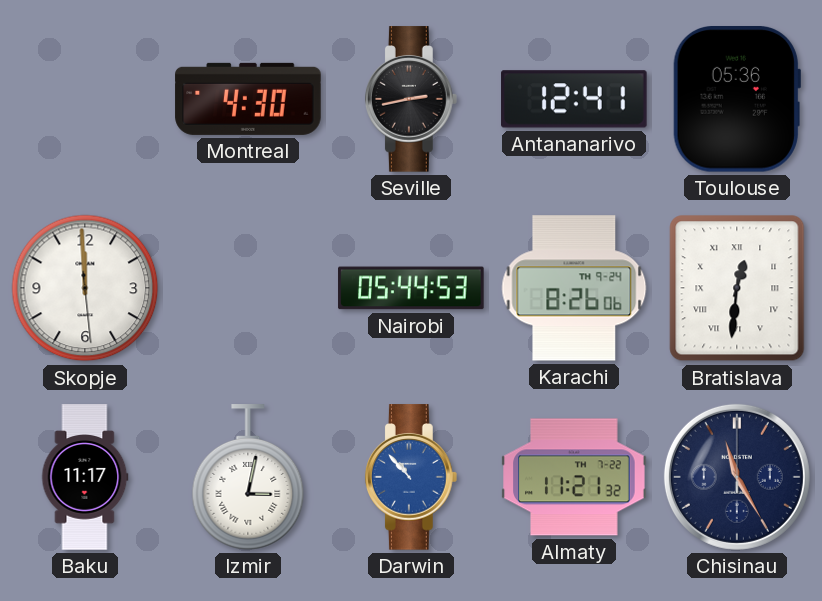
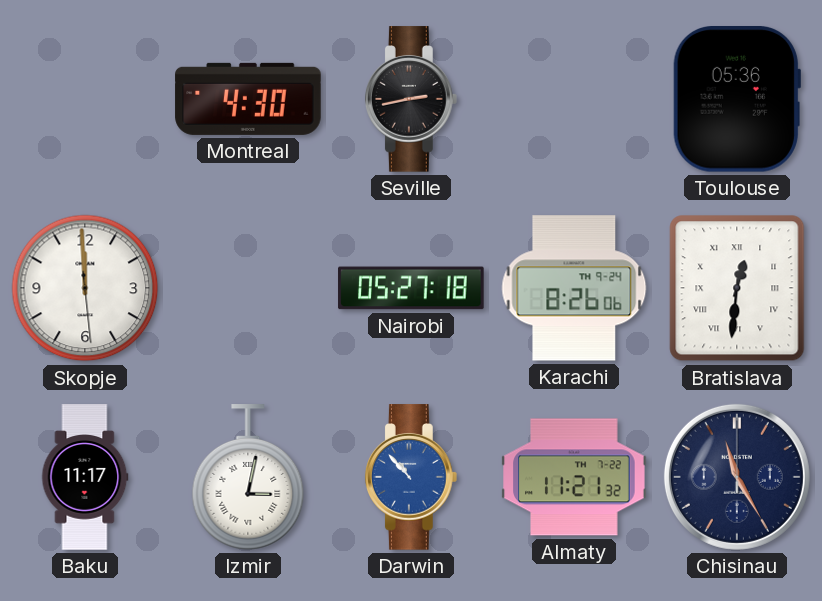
Antananarivo: 12:41 -> none (574, 99)
Nairobi: 05:44 -> 05:27 (411, 288)
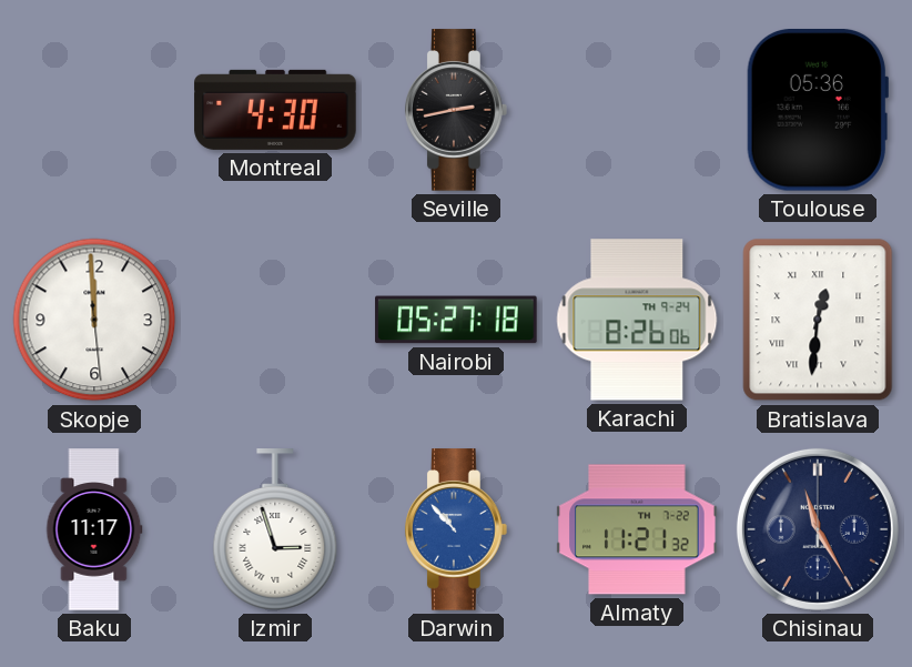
Izmir: 3:02 -> 2:57 (275, 529)
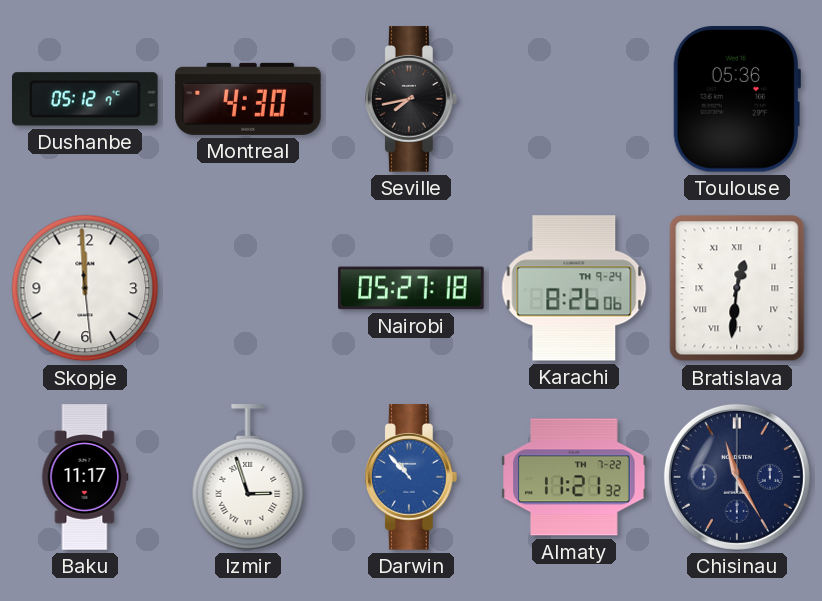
Dushanbe: none -> 05:12 (86, 99)
Seville: 2:43 -> 7:43 (412, 99)
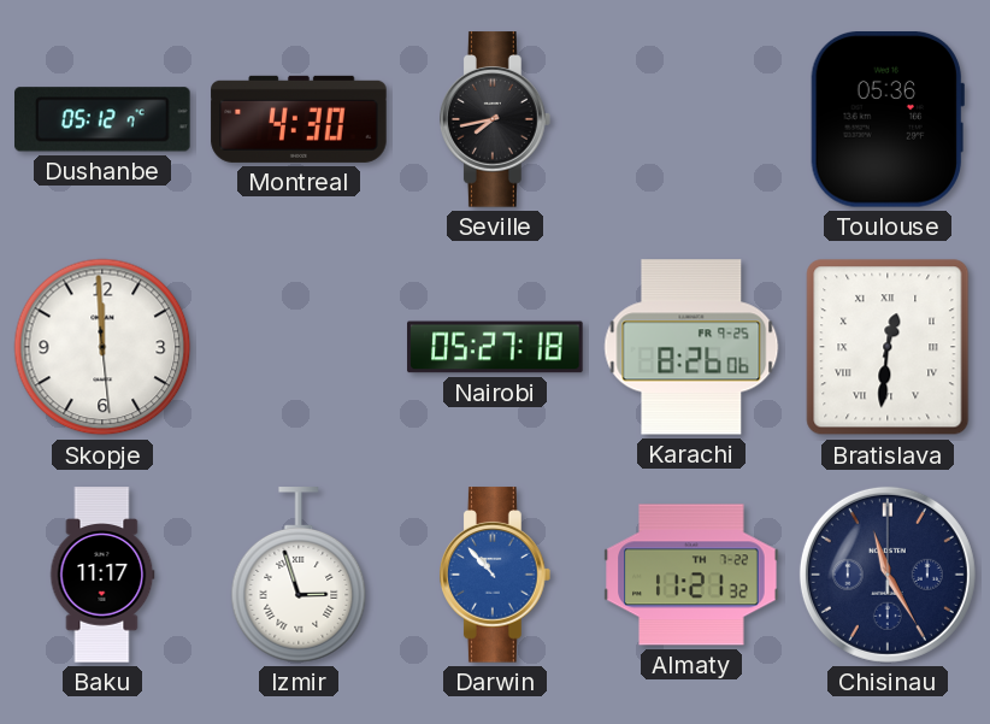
Karachi date: TH 9-24 -> FR 9-25 (691, 347)
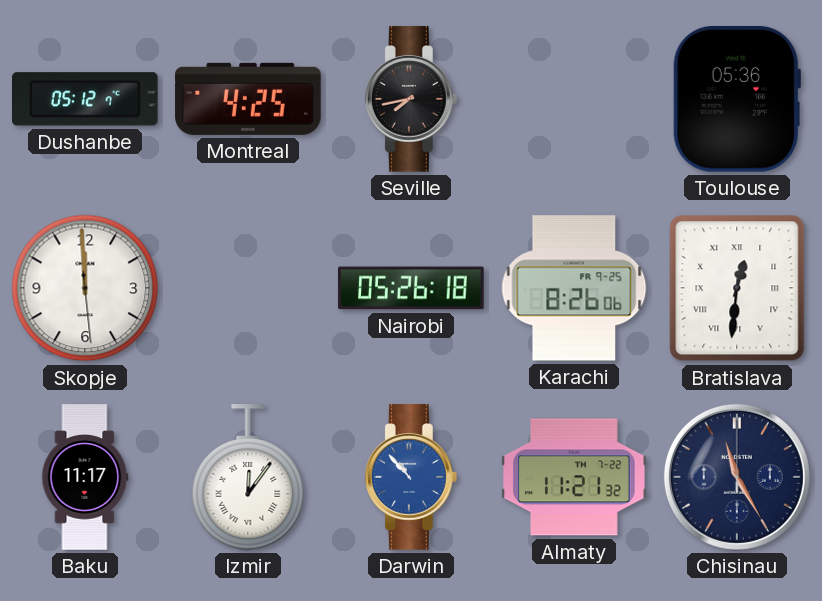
Montreal: 4:30 -> 4:25 (248, 99)
Nairobi: 05:27 -> 05:26 (411, 288)
Izmir: 2:57 -> 12:06 (248, 477)
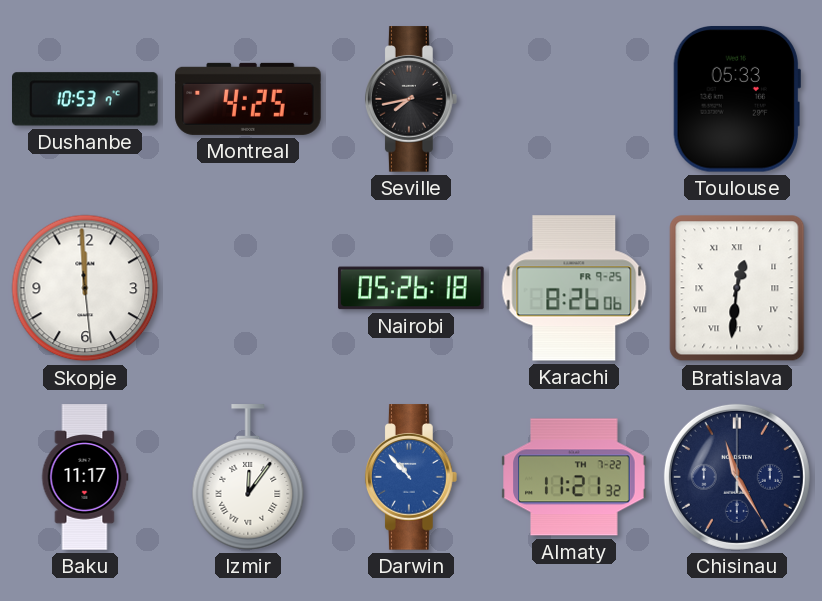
Dushanbe: 05:12 -> 10:53 (86, 99)
Toulouse: 05:36 -> 05:33 (737, 100)
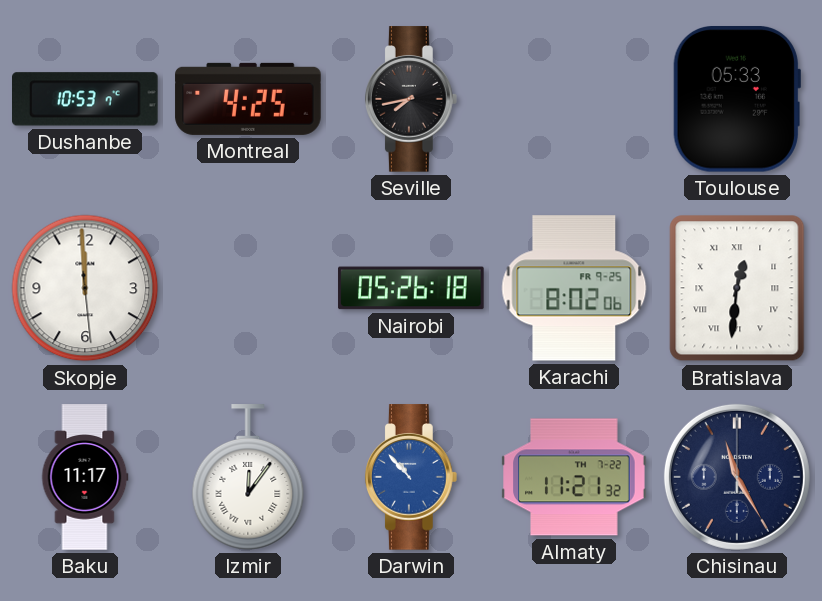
Karachi: 8:26 -> 8:02 (574, 288)
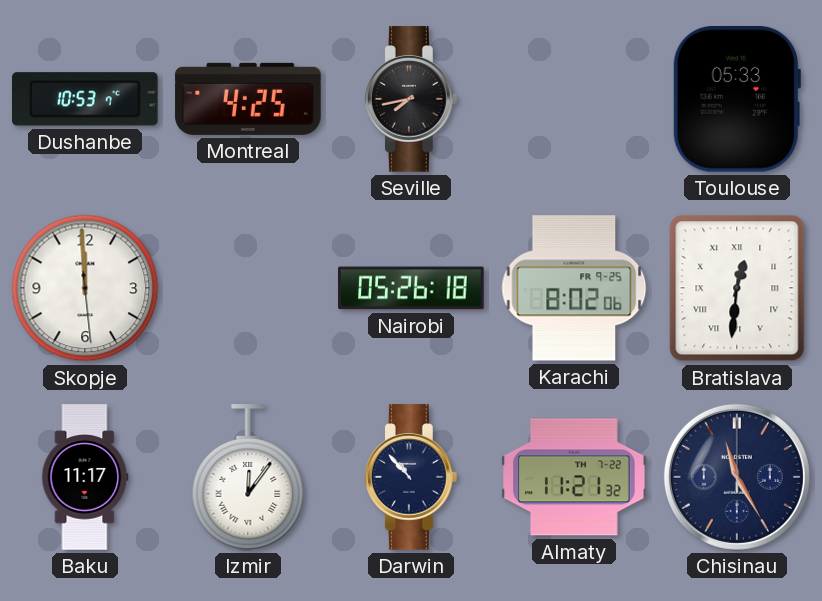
Darwin dial: blue -> navy (412, 477)
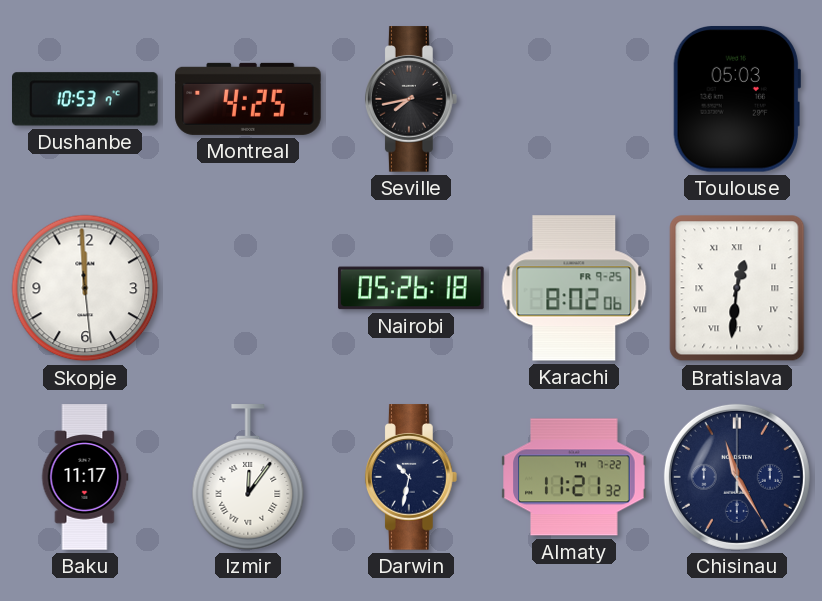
Toulouse: 05:33 -> 05:03 (737, 100)
Darwin: 10:53 -> 10:32 (412, 477)
